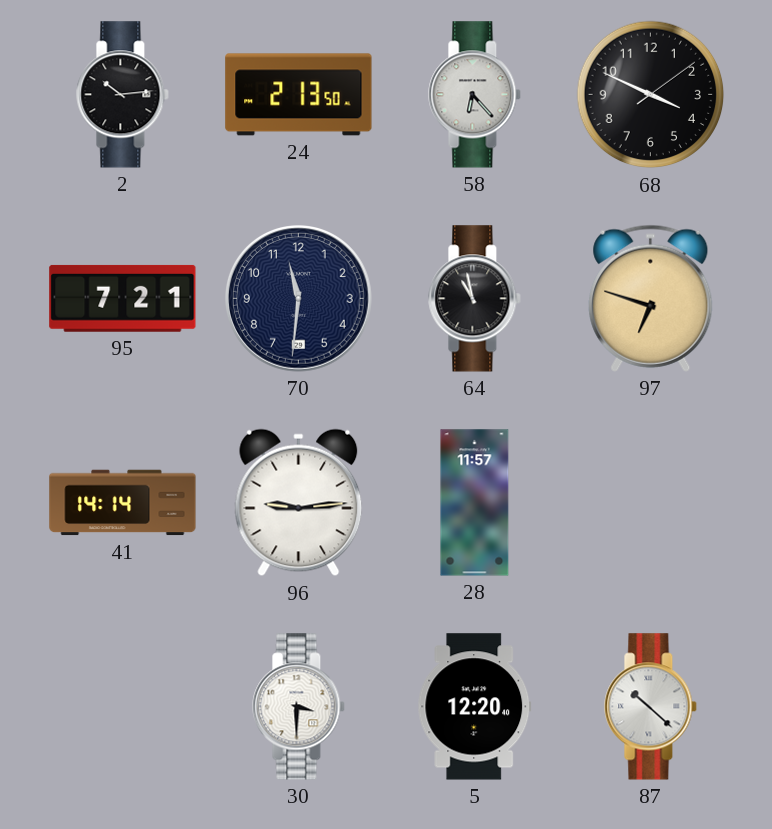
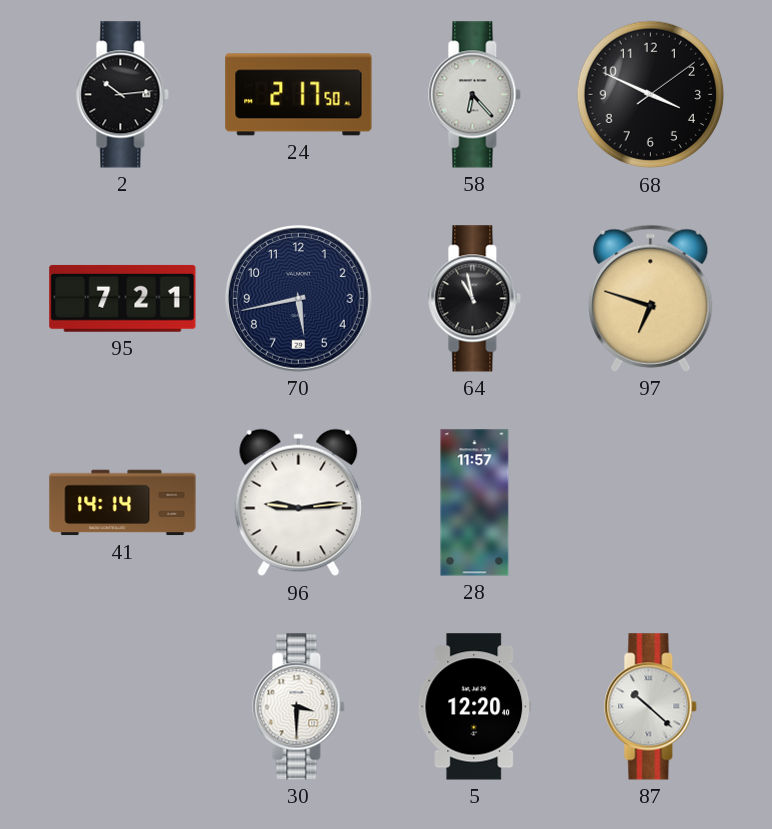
24: 2:13 -> 2:17 (299, 95)
70: 11:31 -> 5:43 (299, 299)
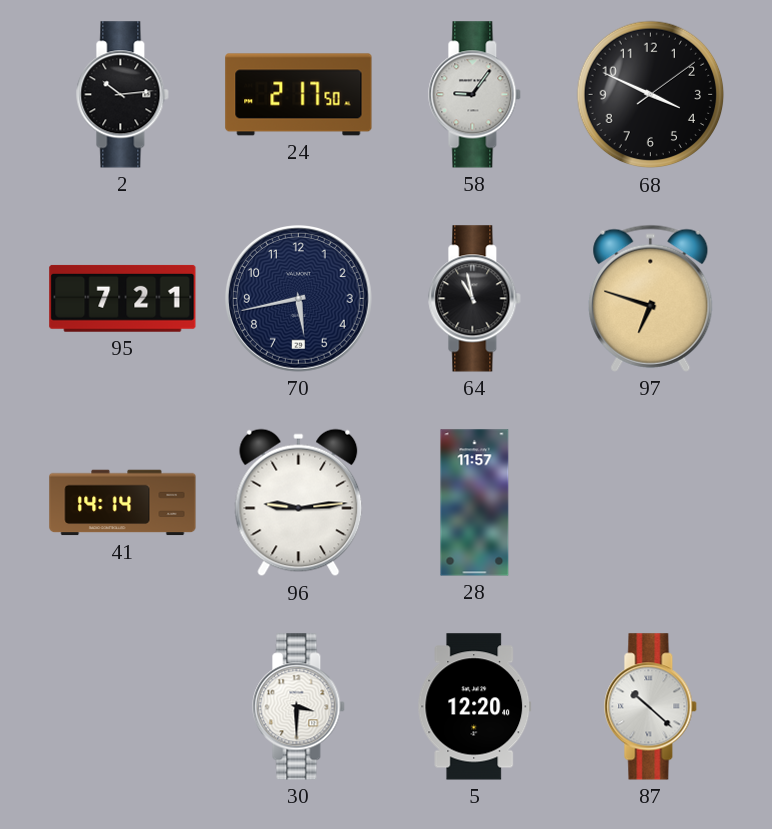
58: 6:23 -> 9:06 (475, 95)
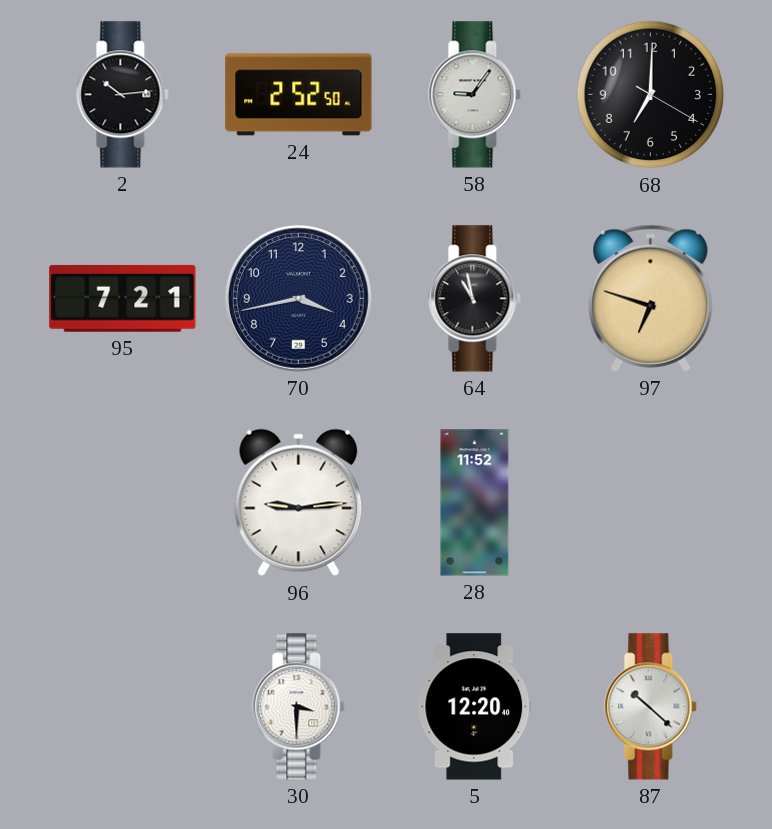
24: 2:17 -> 2:52 (299, 95)
68: 3:49 -> 7:00 (651, 95)
70: 5:43 -> 3:43 (299, 299)
41: 14:14 -> none (123, 503)
28: 11:57 -> 11:52 (475, 503)
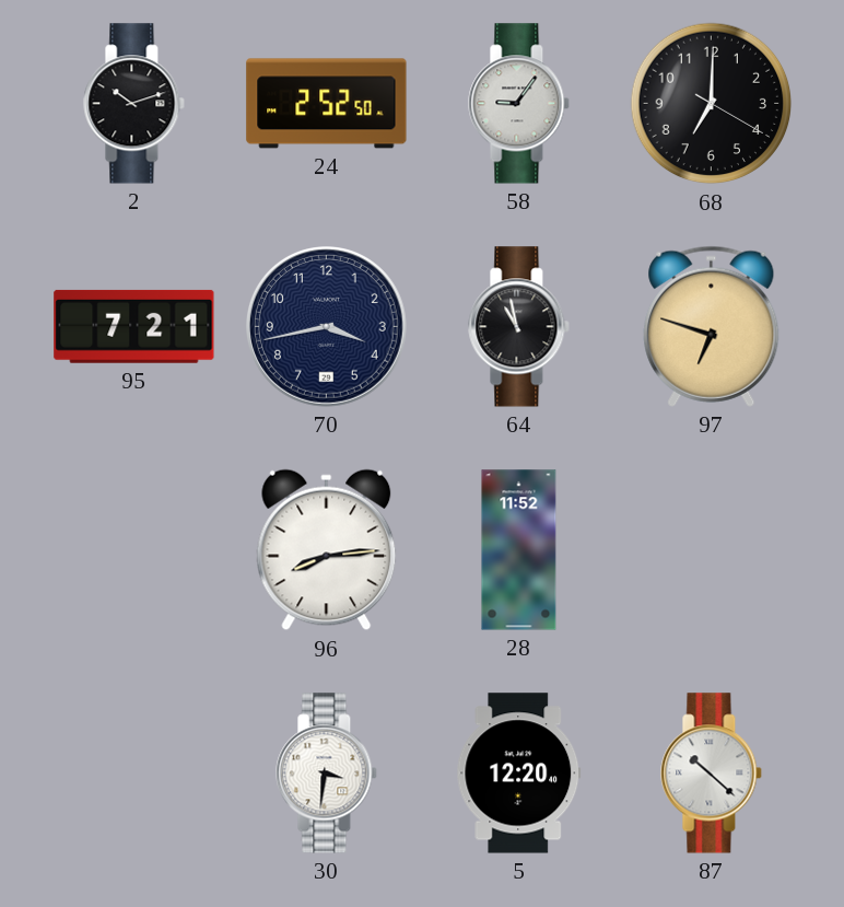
2: 10:14 -> 10:12 (134, 104)
96: 9:14 -> 8:14 (327, 550)
30: 3:30 -> 3:31 (327, 774)
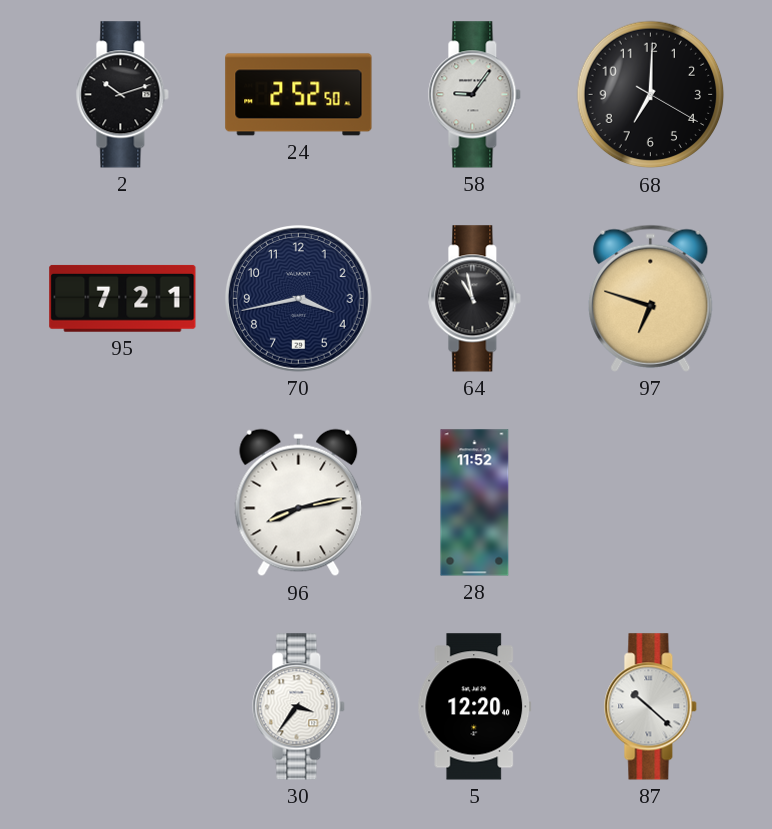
96: 8:14 -> 8:13 (299, 503)
30: 3:31 -> 3:36 (299, 707)
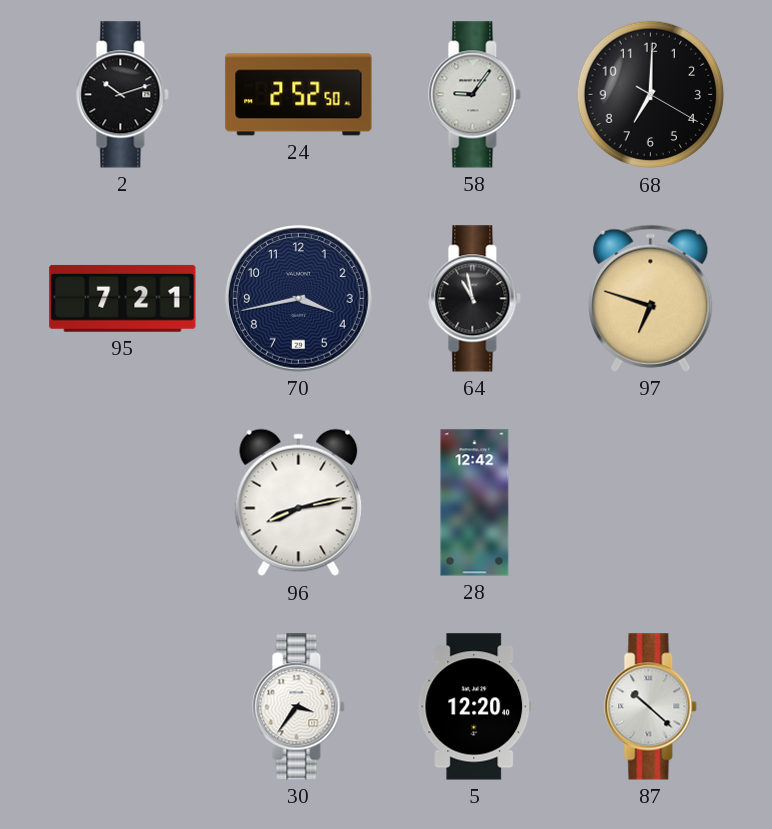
28: 11:52 -> 12:42 (475, 503)
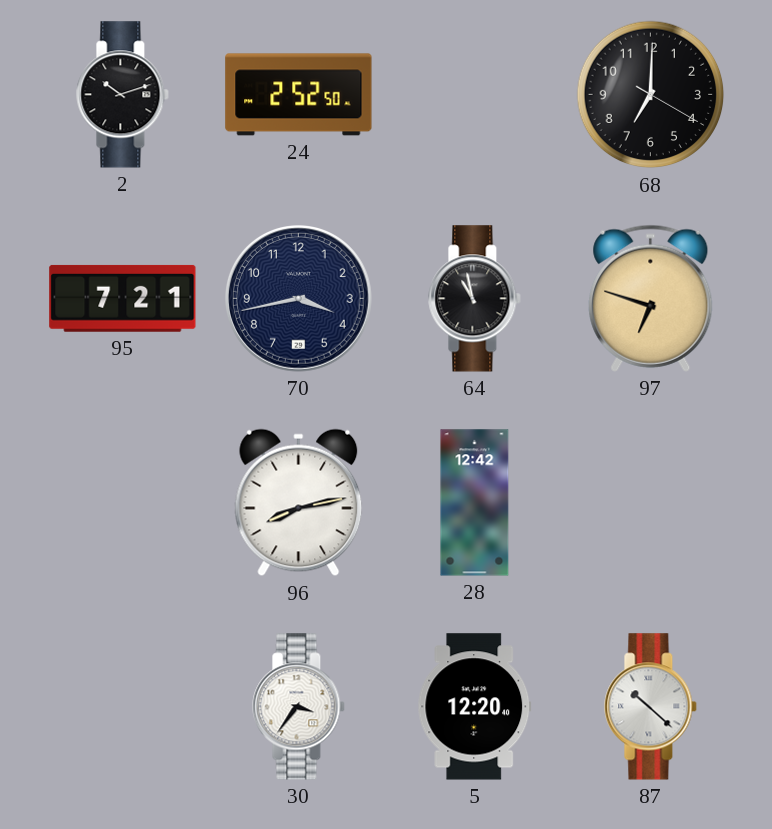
58: 9:06 -> none (475, 95)
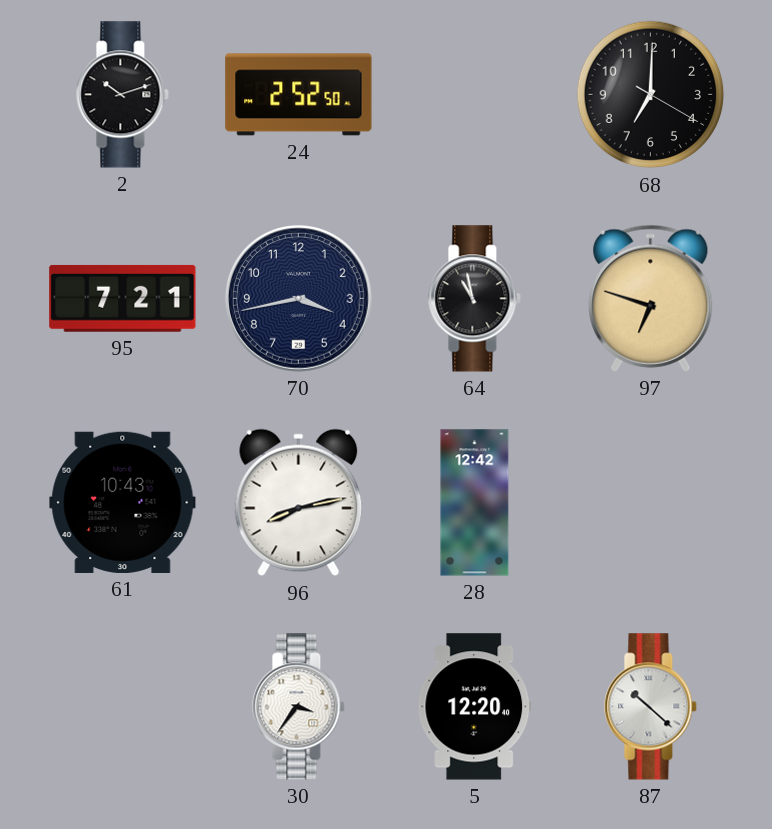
61: none -> 10:43 (123, 502)
